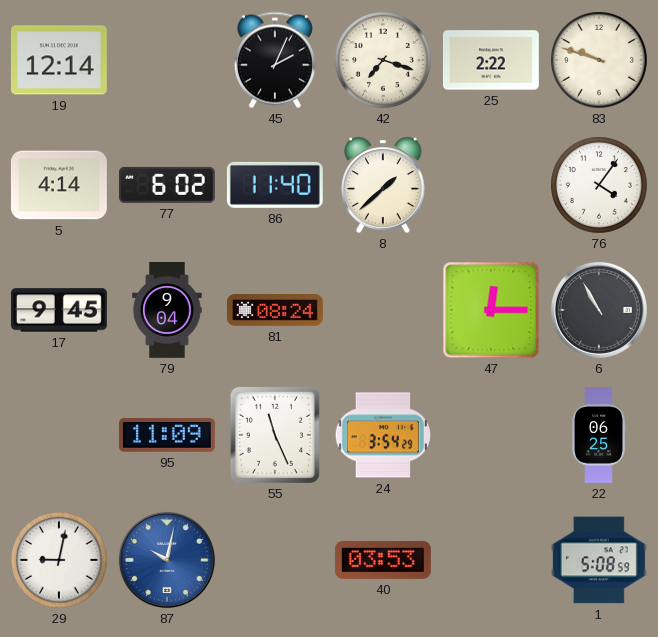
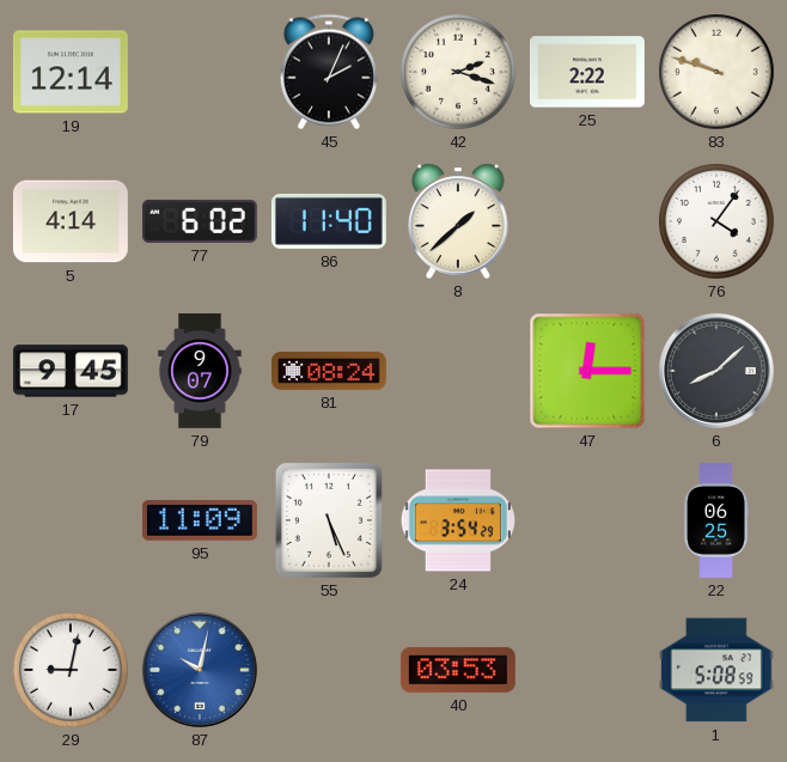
42: 7:18 -> 2:18 (459, 73)
79: 9:04 -> 9:07 (200, 372)
6: 10:55 -> 8:08 (716, 371)
55: 11:26 -> 5:26 (329, 520)
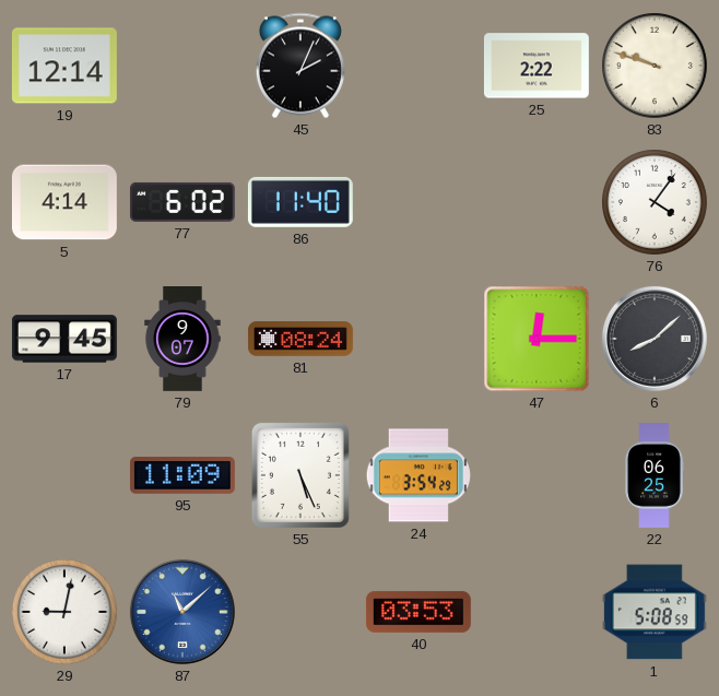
42: 2:18 -> none (459, 73)
8: 1:38 -> none (458, 221)
87: 10:02 -> 11:08 (182, 612)
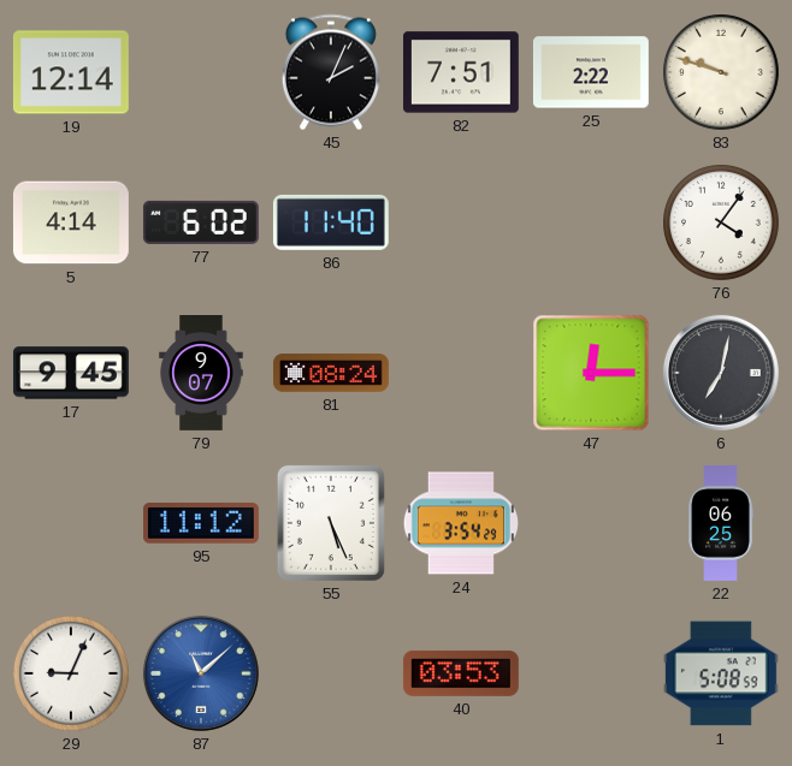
82: none -> 7:51 (461, 72)
6: 8:08 -> 7:02 (721, 373)
95: 11:09 -> 11:12 (201, 523)
29: 9:02 -> 9:04 (72, 675)
